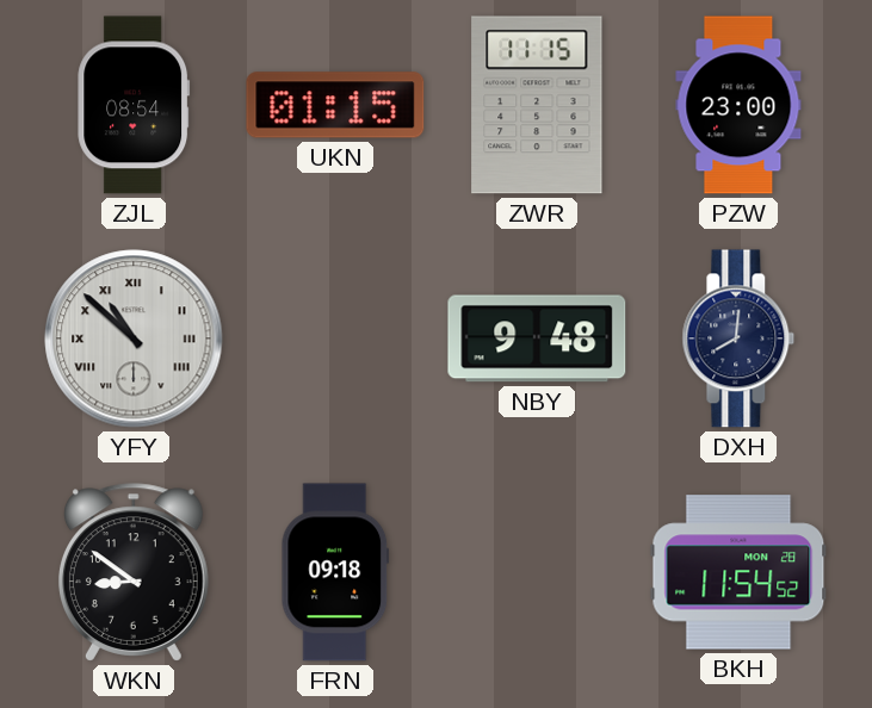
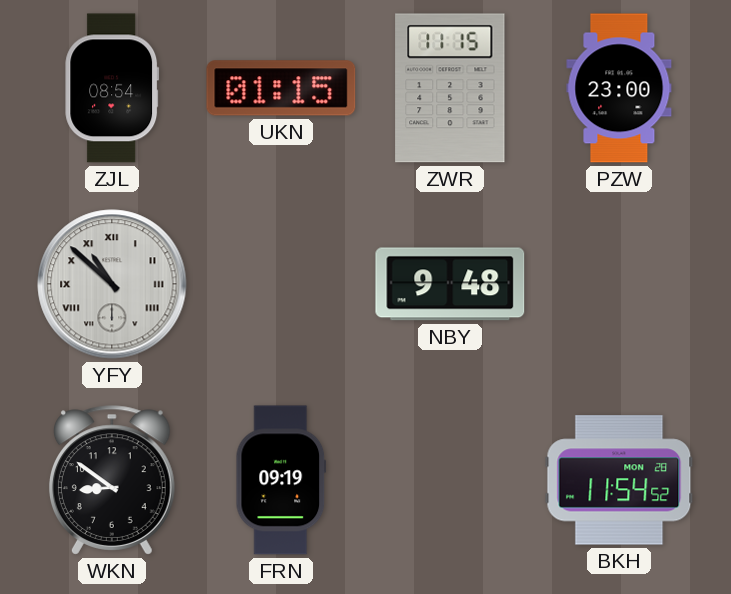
DXH: 8:01 -> none (738, 339)
FRN: 09:18 -> 09:19 (281, 480)
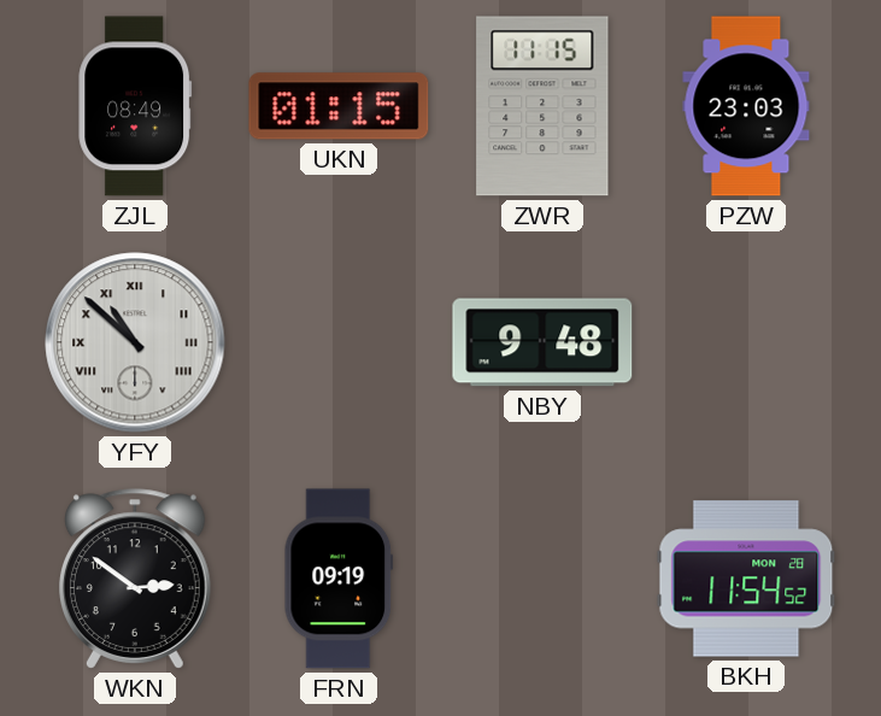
ZJL: 08:54 -> 08:49 (135, 106)
PZW: 23:00 -> 23:03 (746, 106)
WKN: 8:51 -> 2:51 (135, 579)
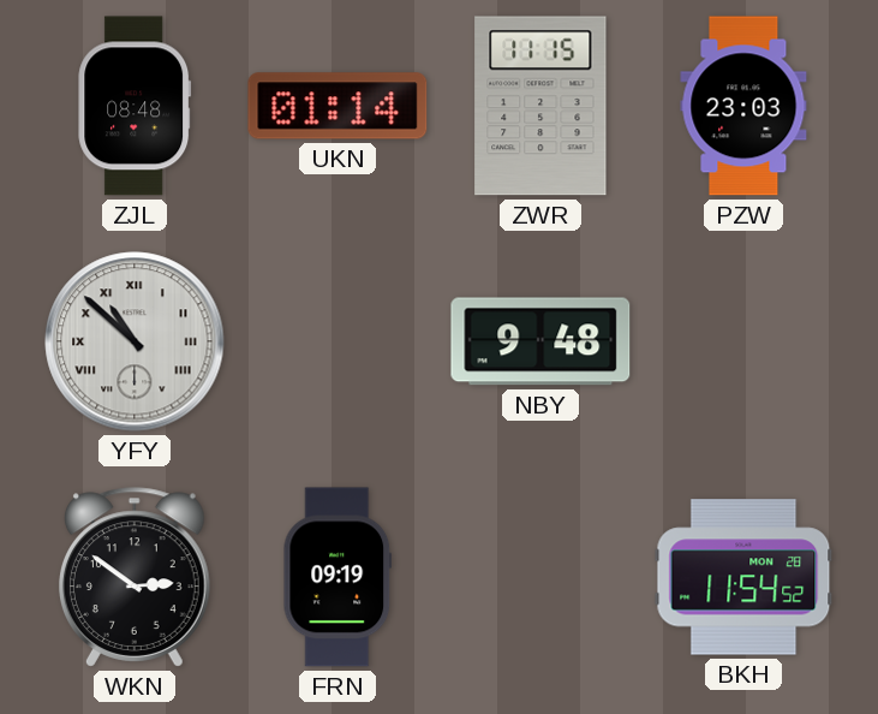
ZJL: 08:49 -> 08:48 (135, 106)
UKN: 01:15 -> 01:14 (338, 106)
